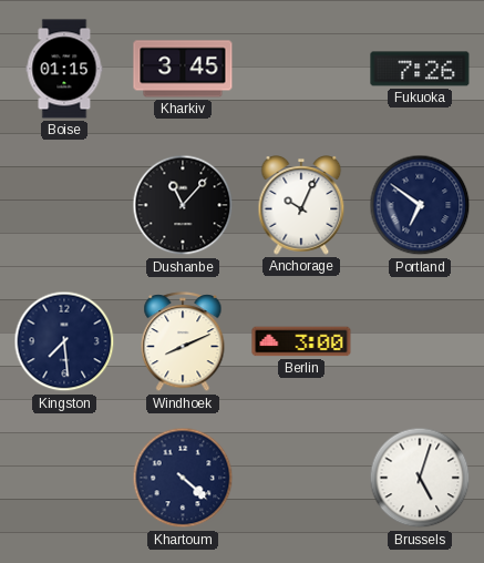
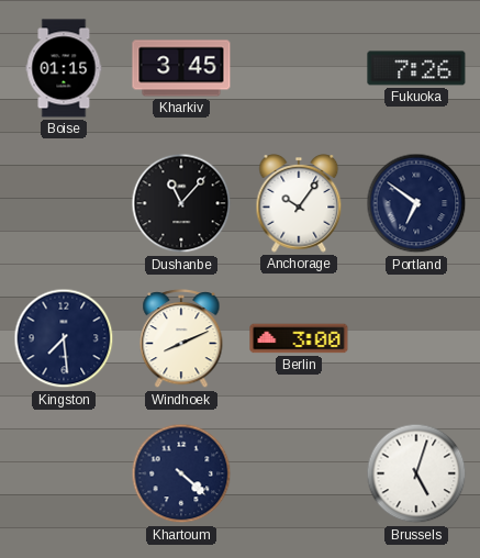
Anchorage: 10:04 -> 10:06 (299, 204)
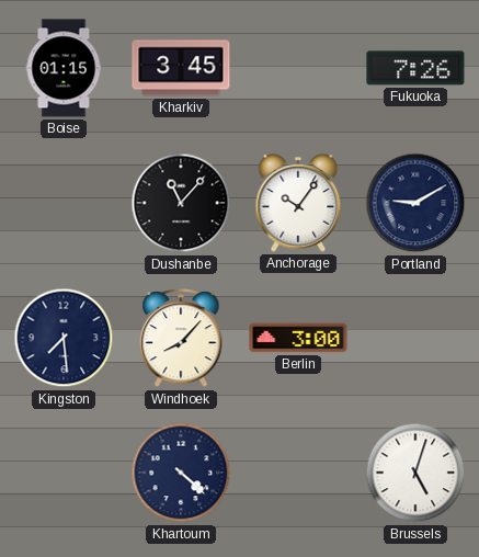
Portland: 6:51 -> 9:10 (415, 203)
Windhoek: 8:11 -> 8:07 (181, 339)
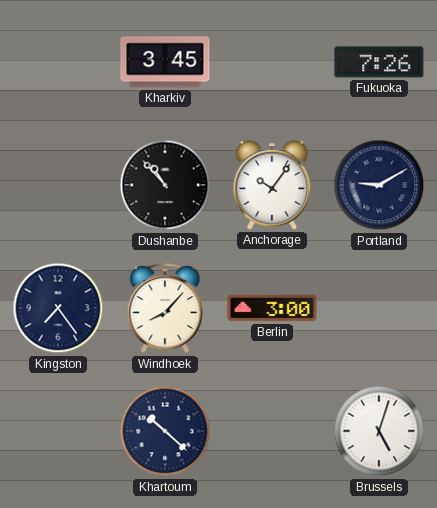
Boise: 01:15 -> none (64, 68)
Dushanbe: 11:07 -> 10:53 (165, 185)
Kingston: 7:29 -> 7:24 (58, 308)
Khartoum: 4:22 -> 10:22 (165, 431)
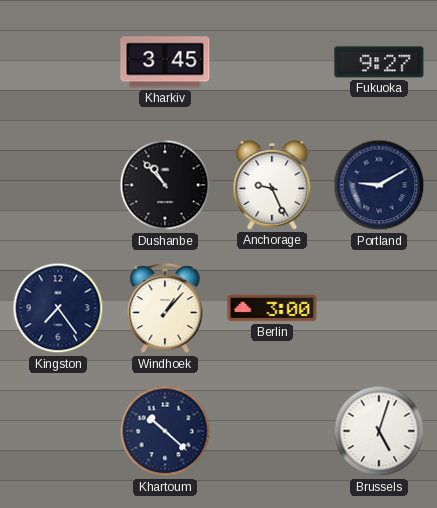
Fukuoka: 7:26 -> 9:27 (379, 62)
Anchorage: 10:06 -> 9:26 (272, 186)
Windhoek: 8:07 -> 1:07 (165, 309)
